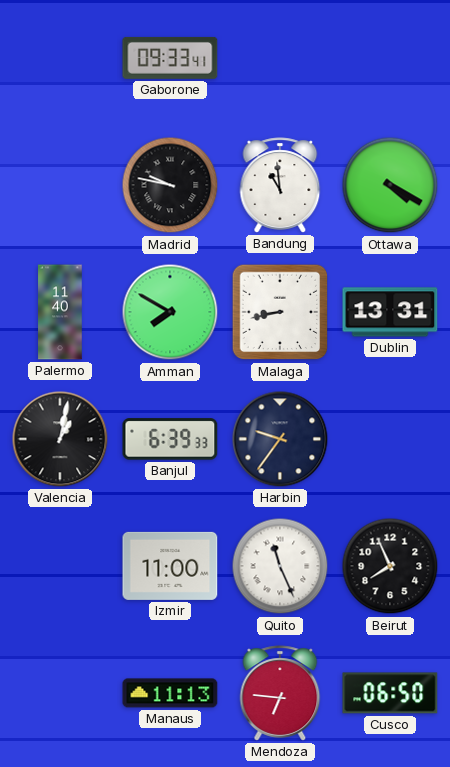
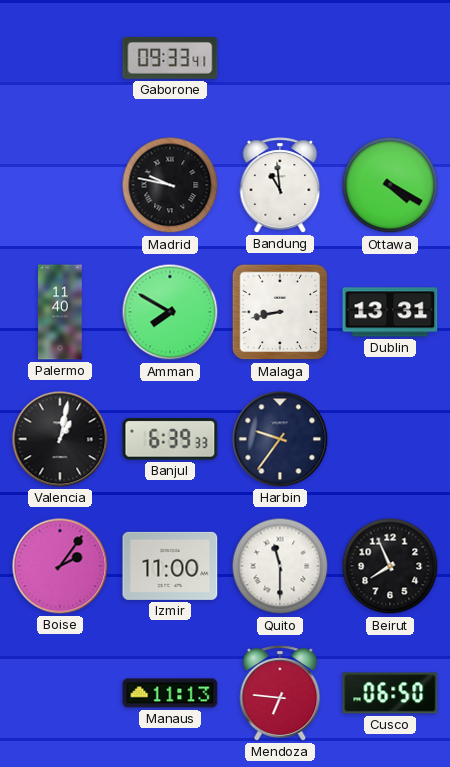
Boise: none -> 2:06 (60, 566)
Quito: 11:26 -> 11:30 (280, 566)
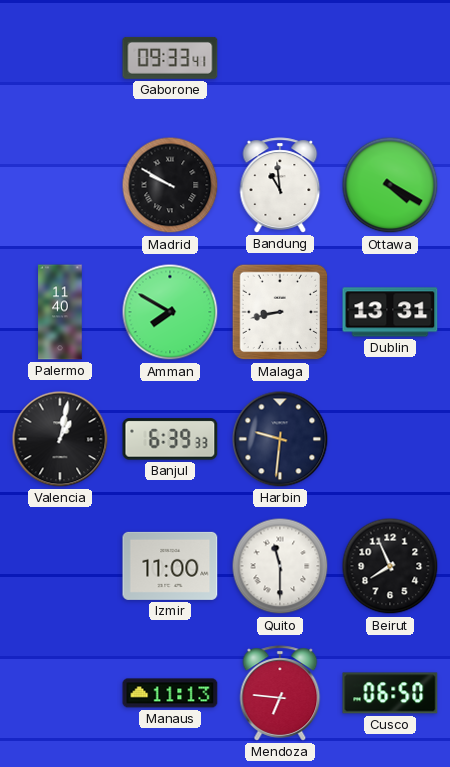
Madrid: 9:47 -> 9:50 (170, 185)
Harbin: 9:36 -> 9:31 (280, 439)
Boise: 2:06 -> none (60, 566)
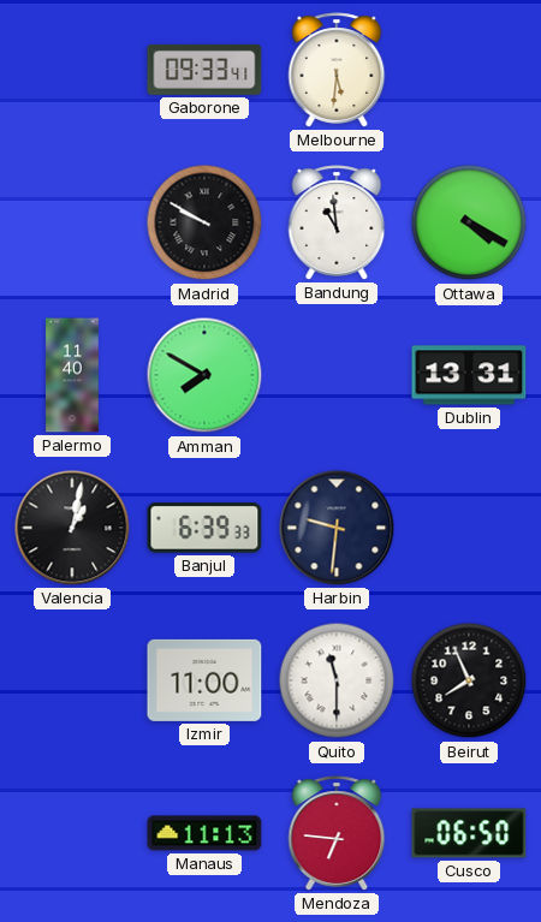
Melbourne: none -> 5:31 (337, 70)
Malaga: 8:43 -> none (280, 312)
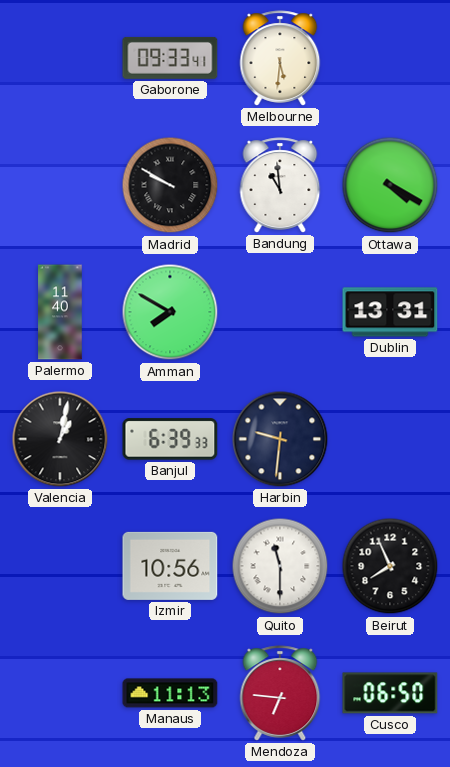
Izmir: 11:00 -> 10:56 (170, 566)
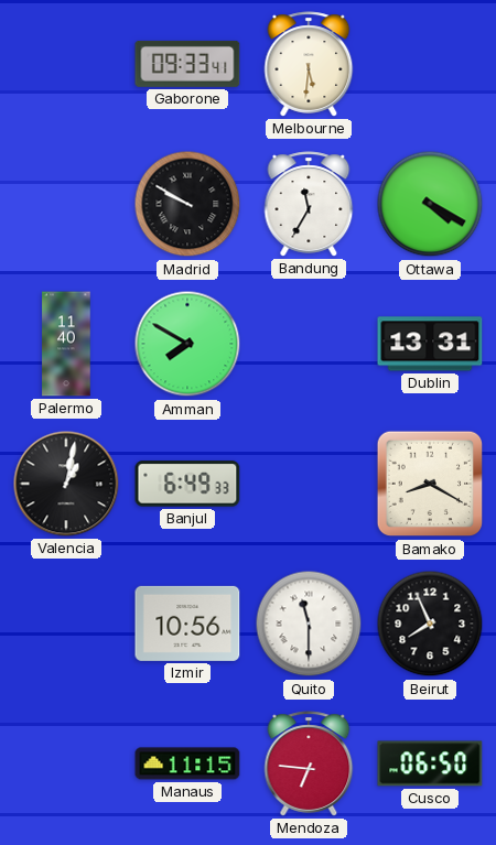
Bandung: 10:59 -> 11:35 (309, 204)
Banjul: 6:39 -> 6:49 (187, 484)
Harbin: 9:31 -> none (280, 439)
Bamako: none -> 8:20 (430, 484)
Manaus: 11:13 -> 11:15 (187, 763)
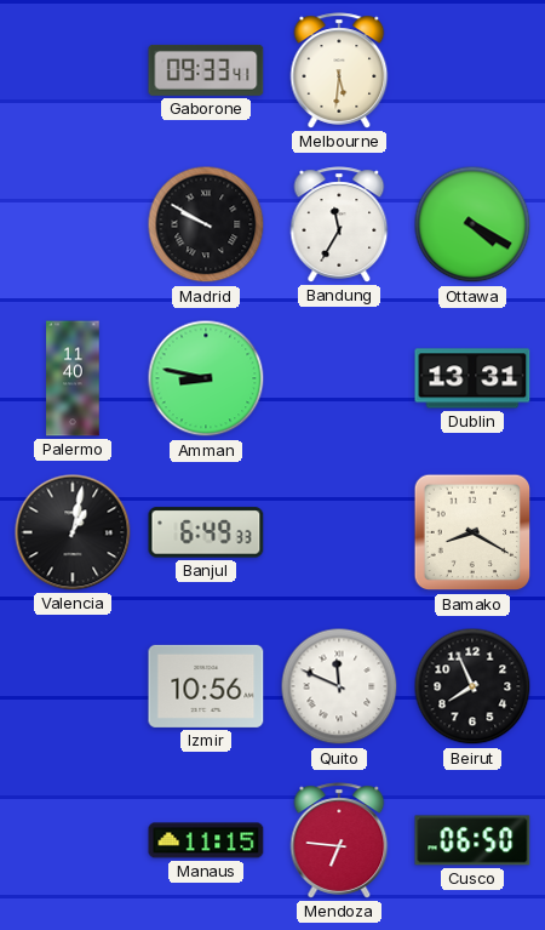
Amman: 7:50 -> 8:47 (206, 378)
Quito: 11:30 -> 11:49 (339, 686)
